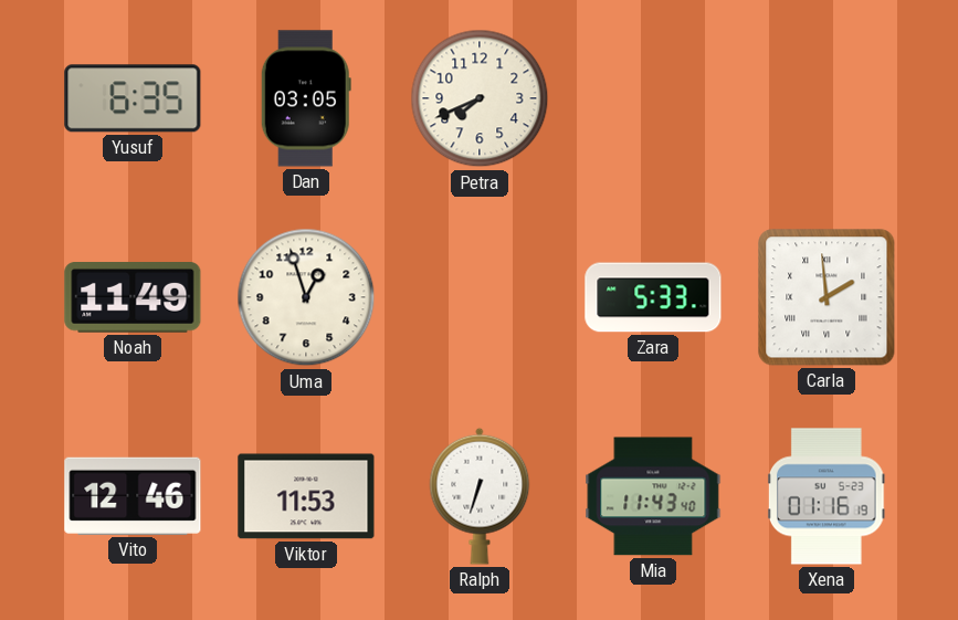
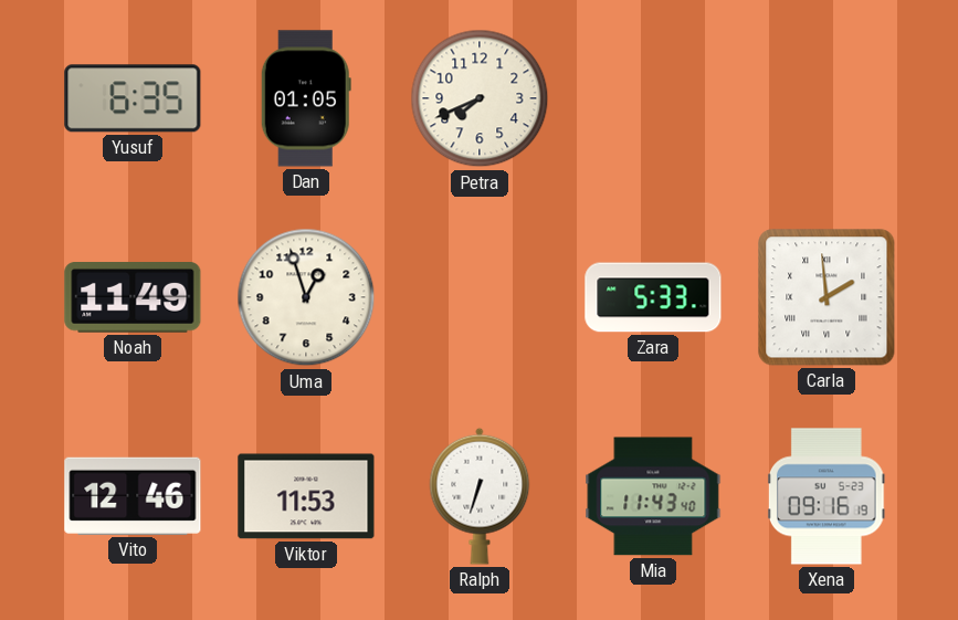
Dan: 03:05 -> 01:05 (306, 98)
Xena: 01:16 -> 09:16 (827, 496)
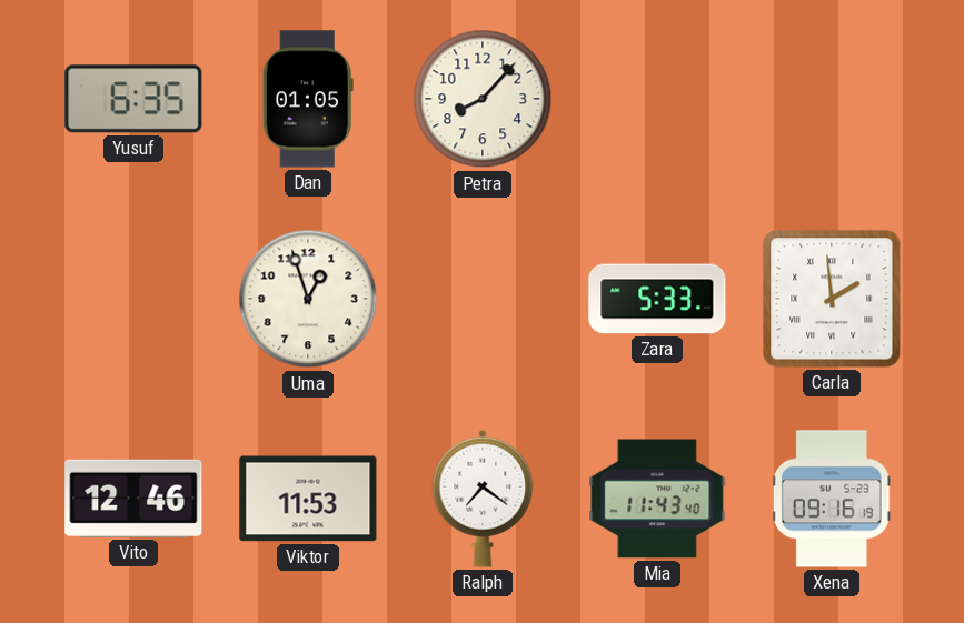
Petra: 7:41 -> 8:07 (483, 99)
Noah: 11:49 -> none (133, 298)
Ralph: 6:33 -> 7:21 (483, 499)
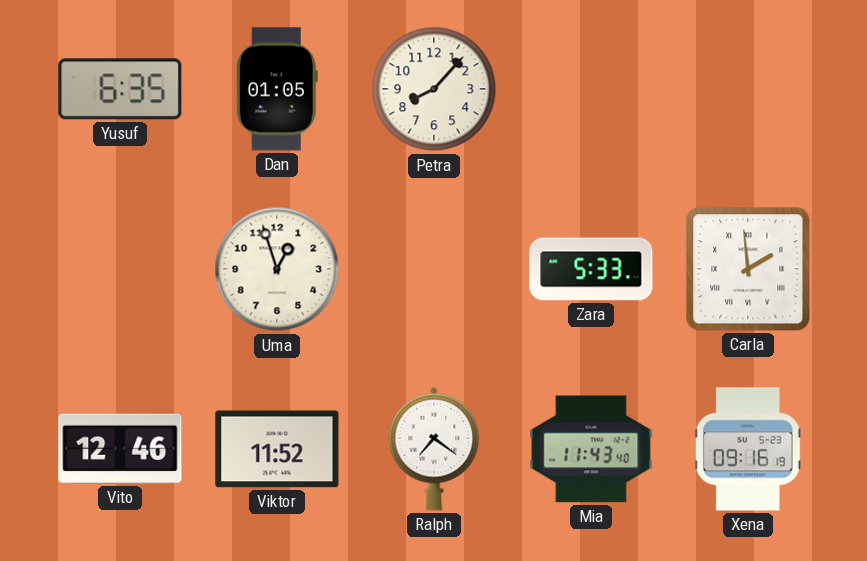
Viktor: 11:53 -> 11:52 (277, 449)
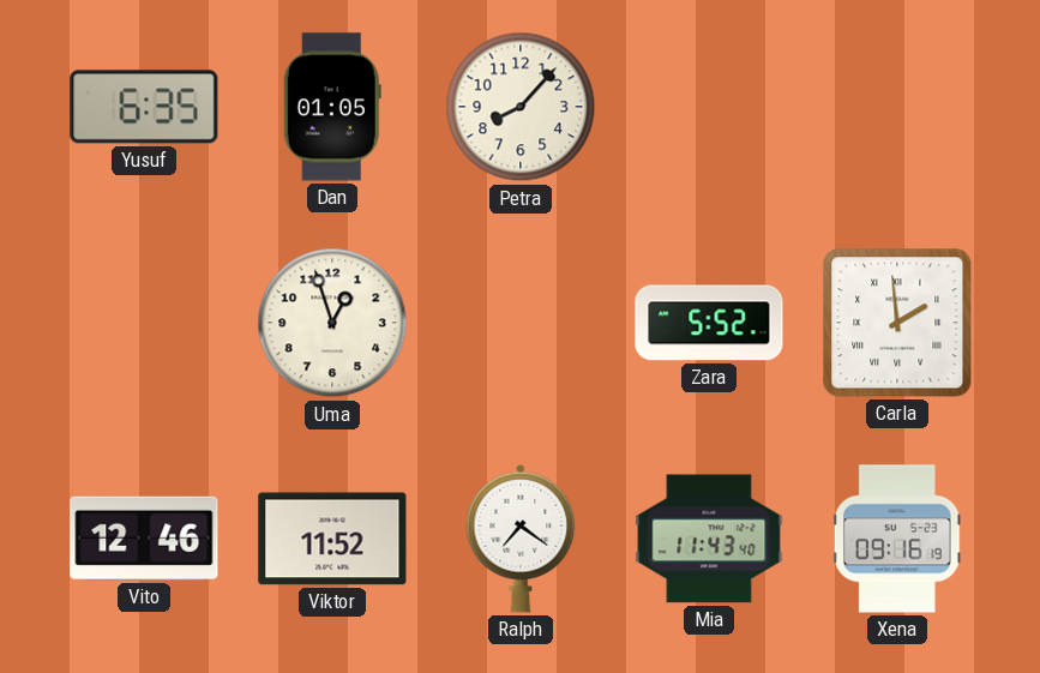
Zara: 5:33 -> 5:52 (709, 323)
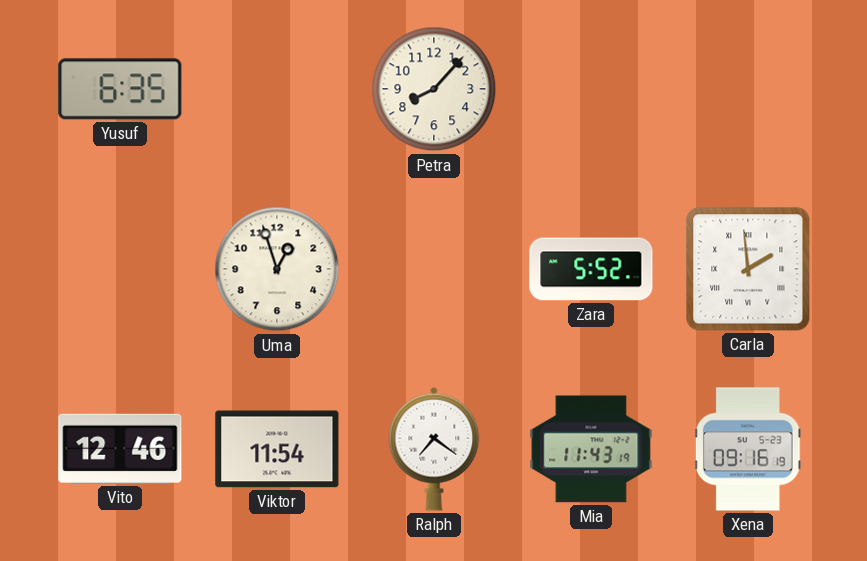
Dan: 01:05 -> none (332, 107)
Viktor: 11:52 -> 11:54 (277, 449)
Mia: 11:43:40 -> 11:43:19 (591, 449)
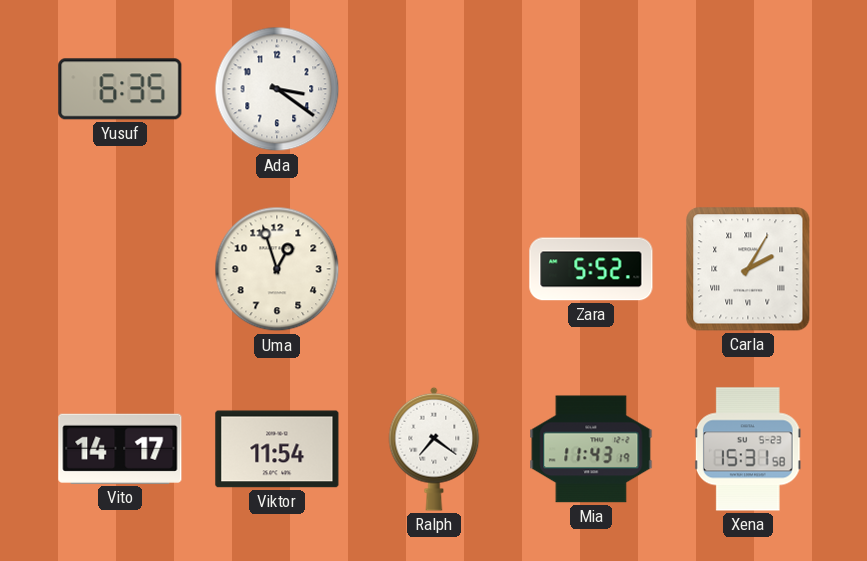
Ada: none -> 3:21 (277, 89)
Petra: 8:07 -> none (434, 89)
Carla: 1:59 -> 2:05 (748, 269)
Vito: 12:46 -> 14:17 (120, 449)
Xena: 09:16 -> 15:31 (748, 449)
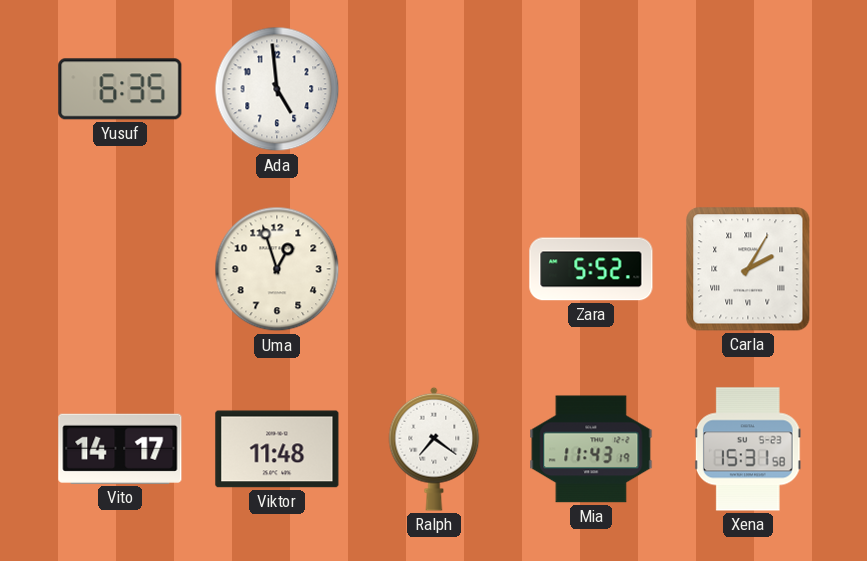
Ada: 3:21 -> 4:59 (277, 89)
Viktor: 11:54 -> 11:48 (277, 449)
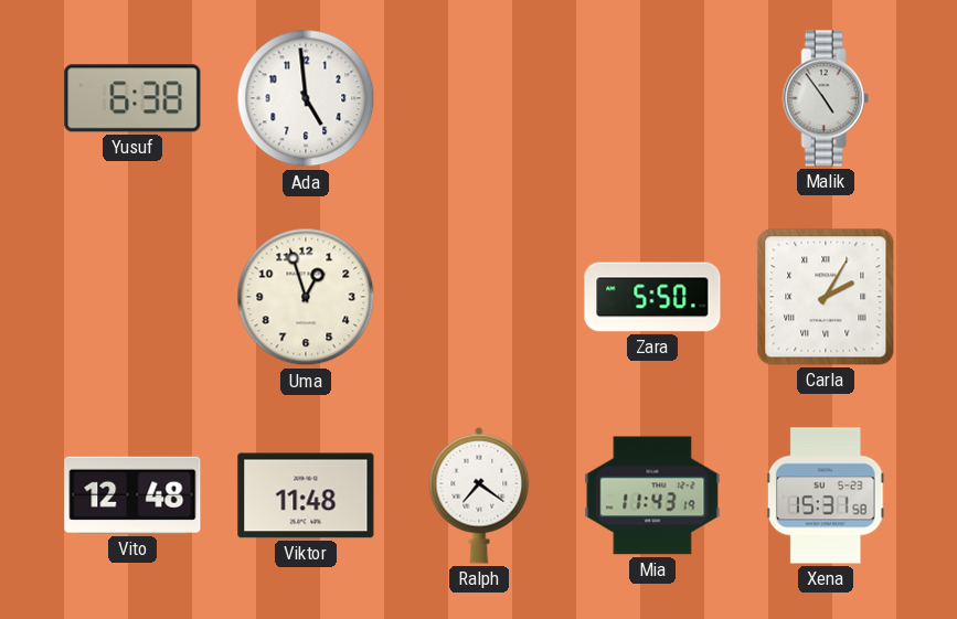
Yusuf: 6:35 -> 6:38 (132, 98)
Malik: none -> 4:54 (826, 98)
Zara: 5:52 -> 5:50 (652, 297)
Vito: 14:17 -> 12:48 (132, 495)
